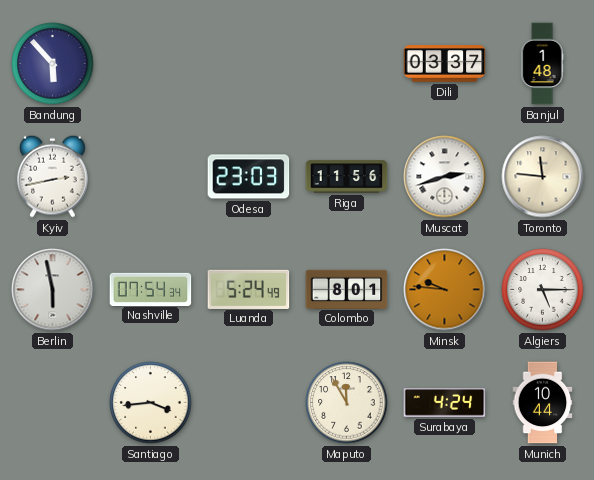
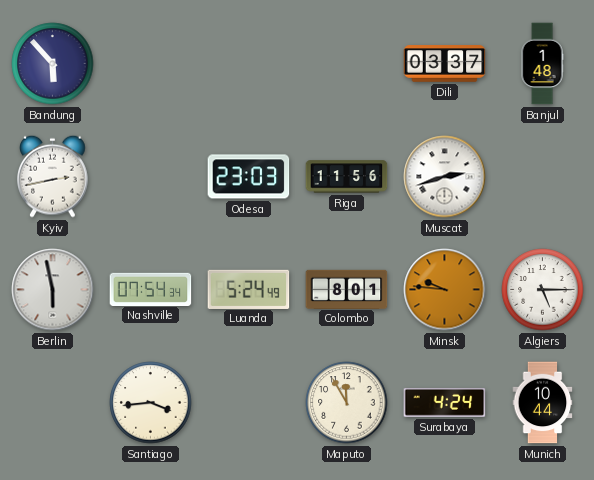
Toronto: 11:46 -> none (543, 177)
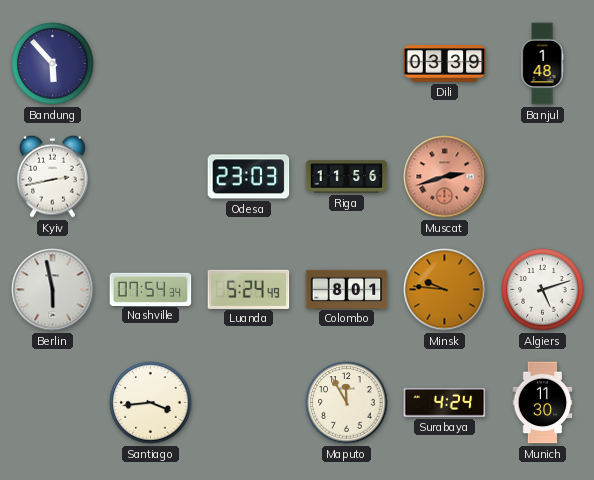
Dili: 03:37 -> 03:39 (445, 64)
Muscat dial: white -> salmon (445, 177)
Algiers: 5:15 -> 5:12 (543, 290)
Munich: 10:44 -> 11:30 (543, 403)
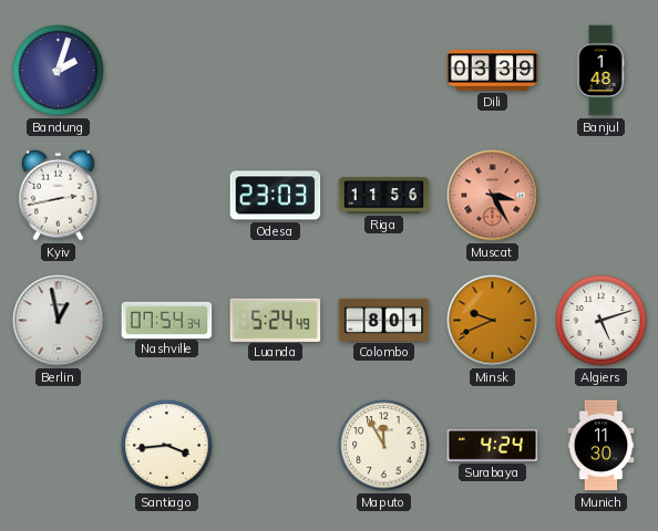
Bandung: 5:53 -> 2:03 (59, 71)
Muscat: 2:42 -> 3:25 (493, 196)
Berlin: 5:58 -> 12:58 (59, 321)
Minsk: 9:46 -> 9:41 (493, 321)
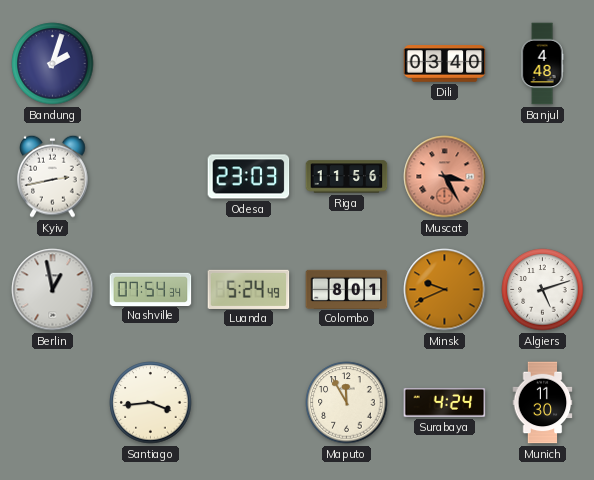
Dili: 03:39 -> 03:40 (445, 64)
Banjul: 1:48 -> 4:48 (542, 64)
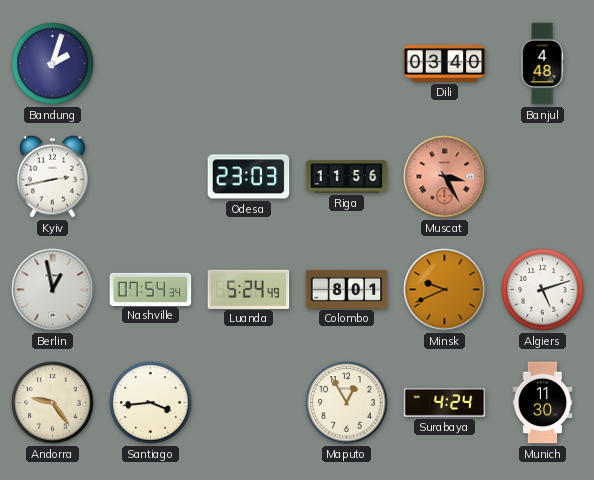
Andorra: none -> 9:24 (53, 403)
Maputo: 11:55 -> 12:55 (347, 403)
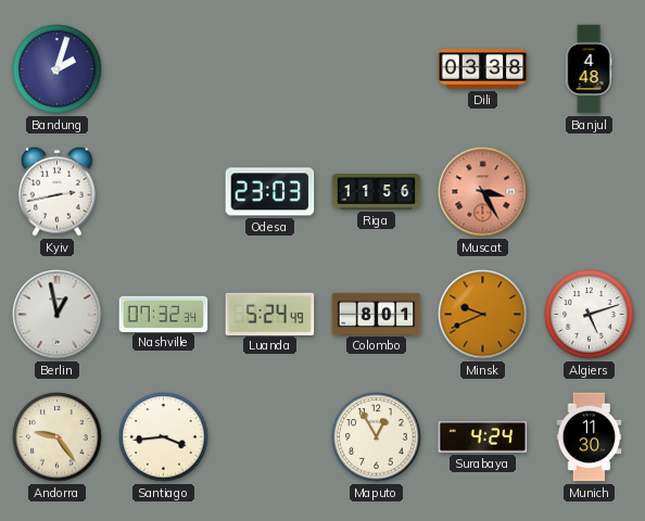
Dili: 03:40 -> 03:38 (483, 69)
Nashville: 07:54 -> 07:32 (164, 314)
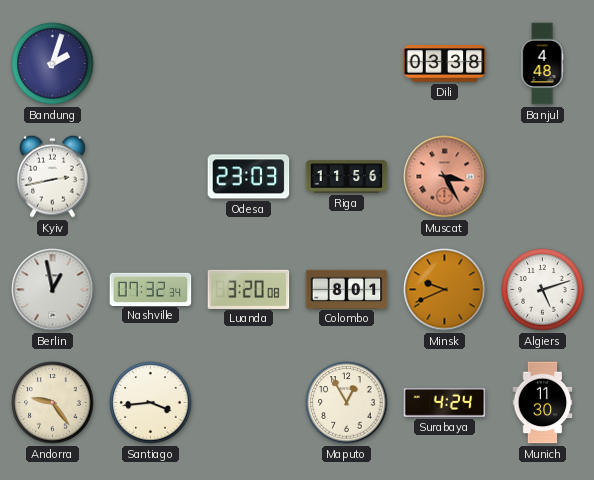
Luanda: 5:24 -> 3:20 (249, 289)
